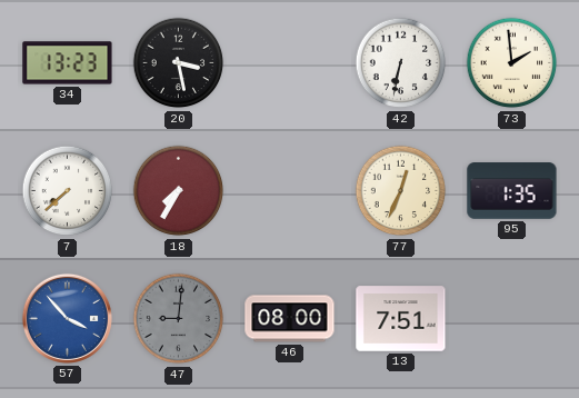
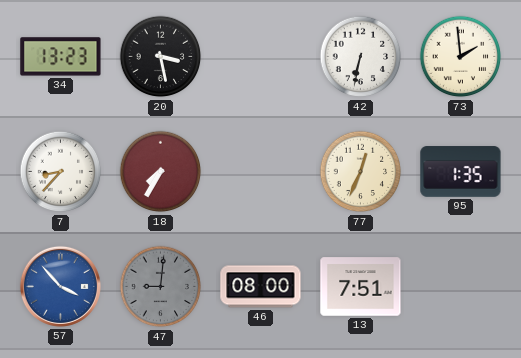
7: 7:38 -> 8:37 (61, 172)
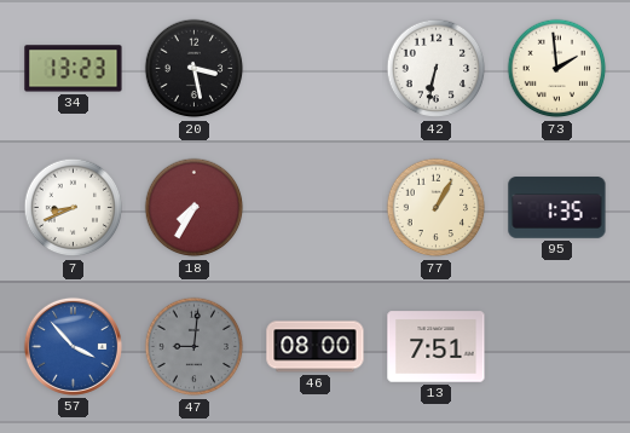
7: 8:37 -> 8:41 (74, 208)
77: 12:34 -> 1:05 (437, 208)
